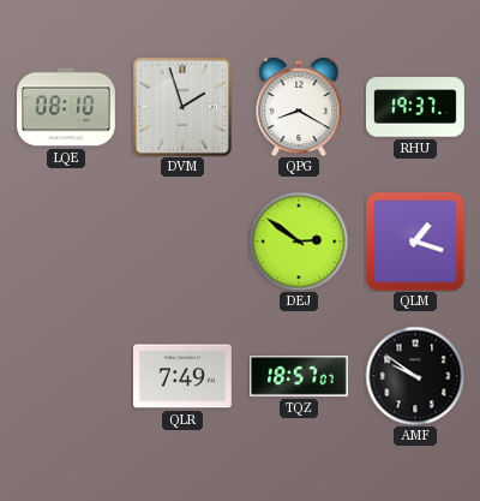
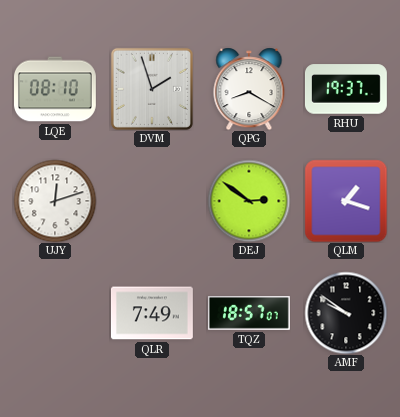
UJY: none -> 12:12 (55, 201)
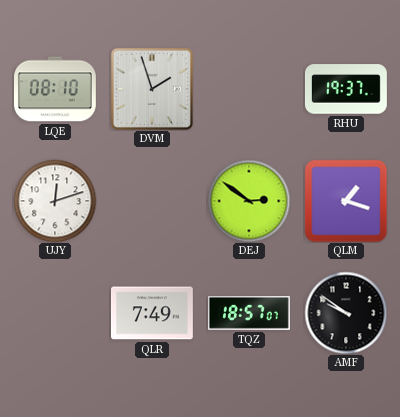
QPG: 8:20 -> none (249, 89)
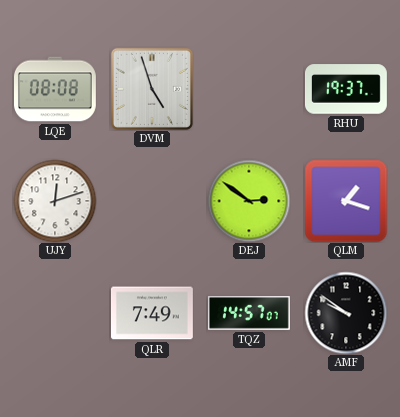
LQE: 08:10 -> 08:08 (56, 89)
DVM: 1:57 -> 4:57 (152, 89)
TQZ: 18:57 -> 14:57 (249, 314)
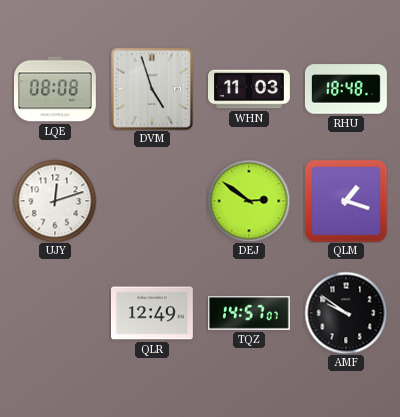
WHN: none -> 11:03 (250, 89)
RHU: 19:37 -> 18:48 (346, 89)
QLR: 7:49 -> 12:49 (152, 313)
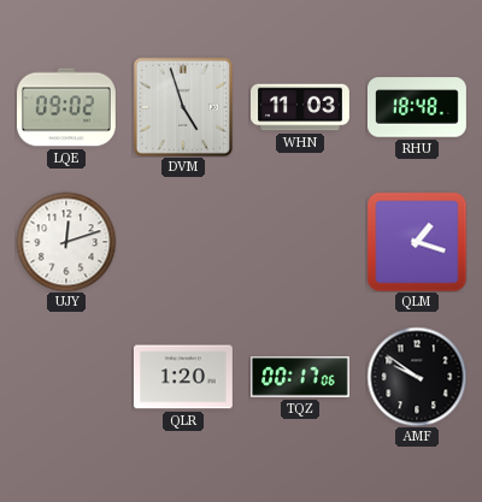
LQE: 08:08 -> 09:02 (67, 107)
DEJ: 2:51 -> none (249, 201)
QLR: 12:49 -> 1:20 (183, 377)
TQZ: 14:57 -> 00:17 (300, 378)
